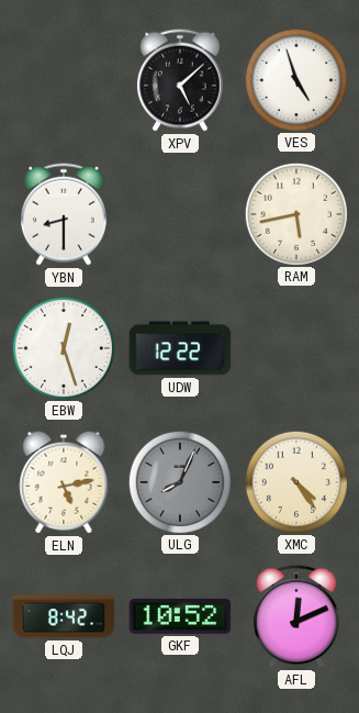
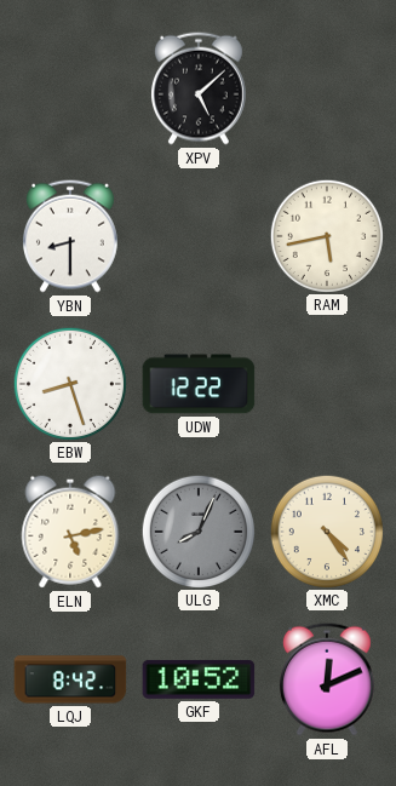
VES: 4:57 -> none (295, 79)
EBW: 12:27 -> 8:27 (69, 383)
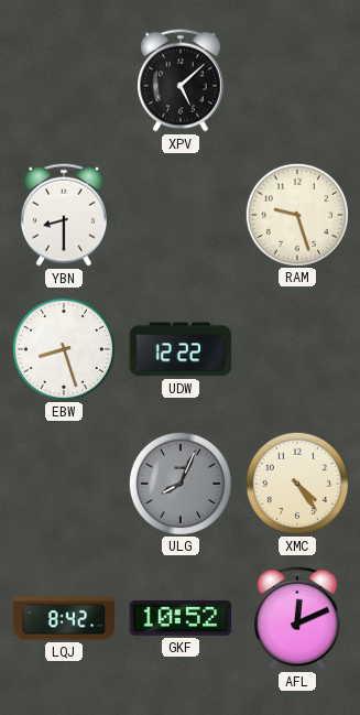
RAM: 5:43 -> 9:27 (296, 214)
ELN: 5:13 -> none (70, 532)
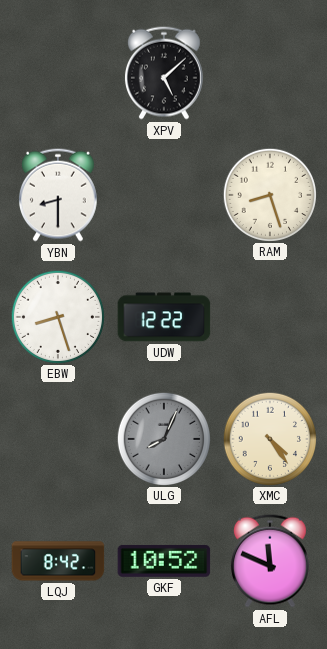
RAM: 9:27 -> 8:27 (269, 194)
AFL: 12:11 -> 11:49 (270, 561)
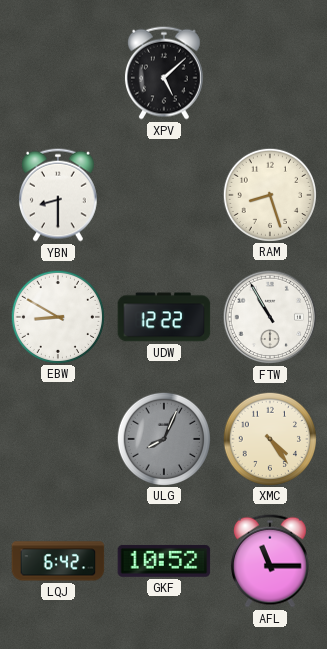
EBW: 8:27 -> 8:50 (57, 316)
FTW: none -> 10:55 (270, 317)
LQJ: 8:42 -> 6:42 (58, 561)
AFL: 11:49 -> 11:15 (270, 561)
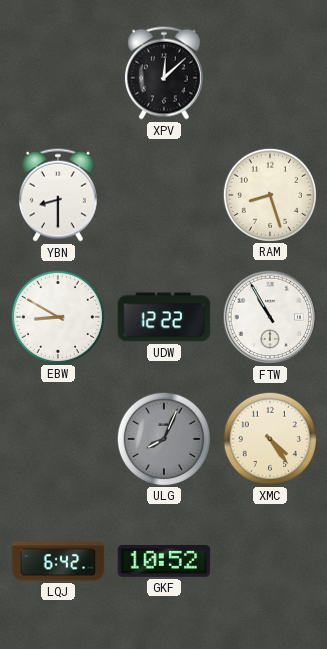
XPV: 5:08 -> 12:08 (164, 73)
AFL: 11:15 -> none (270, 561)
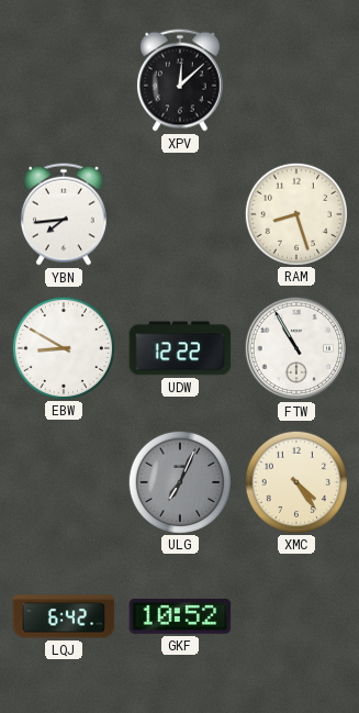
YBN: 8:30 -> 7:44 (64, 214)
ULG: 8:04 -> 7:04 (179, 481)
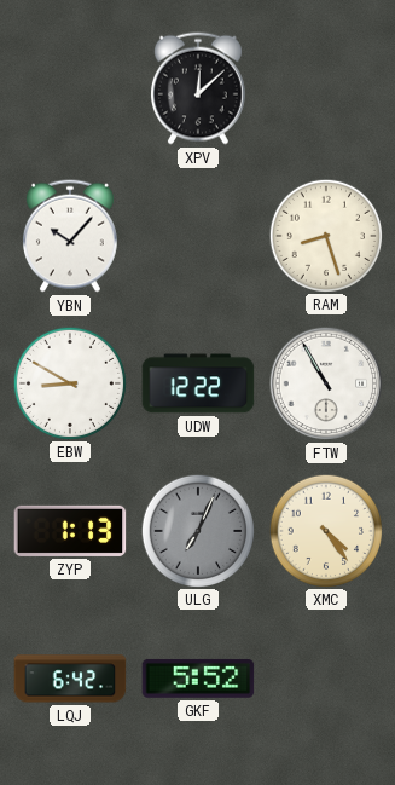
YBN: 7:44 -> 10:07 (70, 236)
ZYP: none -> 1:13 (70, 531)
GKF: 10:52 -> 5:52 (198, 679)
